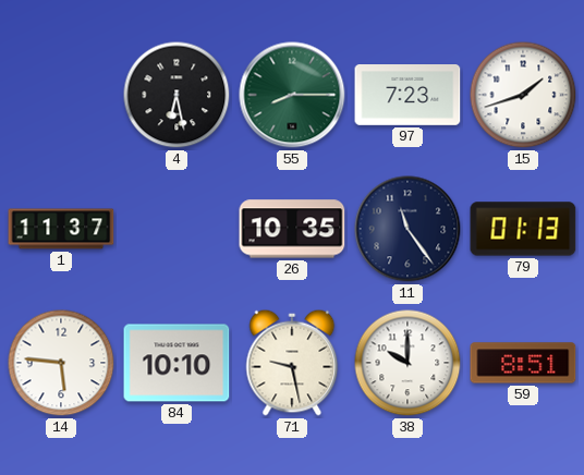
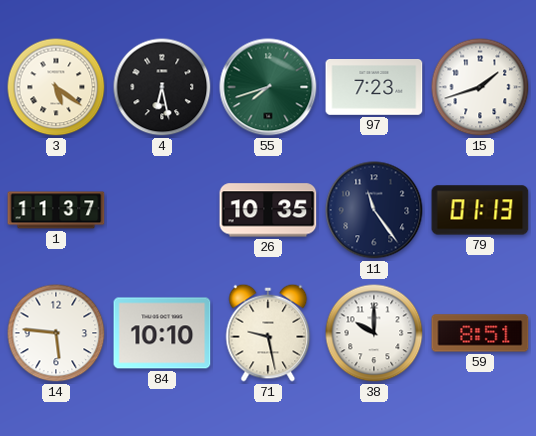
3: none -> 5:21 (56, 87)
55: 8:15 -> 7:42 (268, 87)
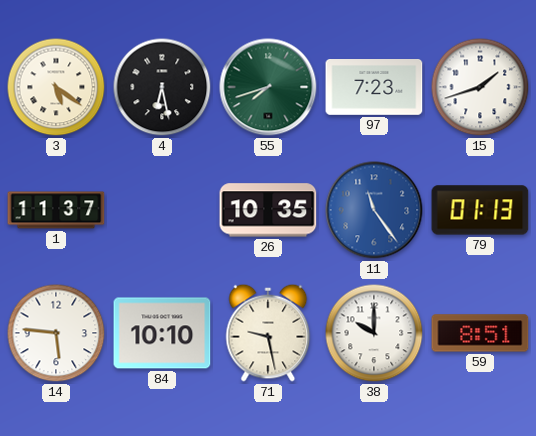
11 dial: navy -> blue (374, 210)
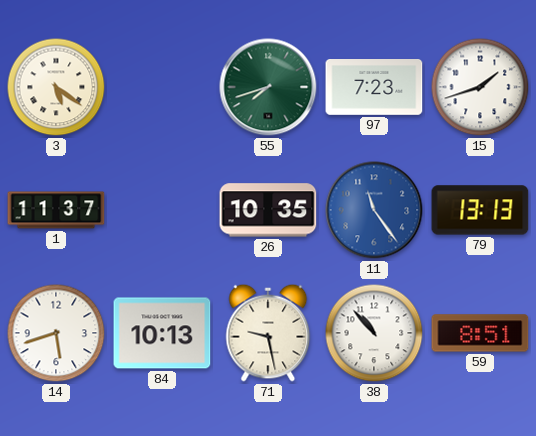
4: 6:28 -> none (162, 87)
79: 01:13 -> 13:13 (480, 210)
14: 5:46 -> 5:42 (56, 333)
84: 10:10 -> 10:13 (162, 333)
38: 10:00 -> 10:53 (374, 333)
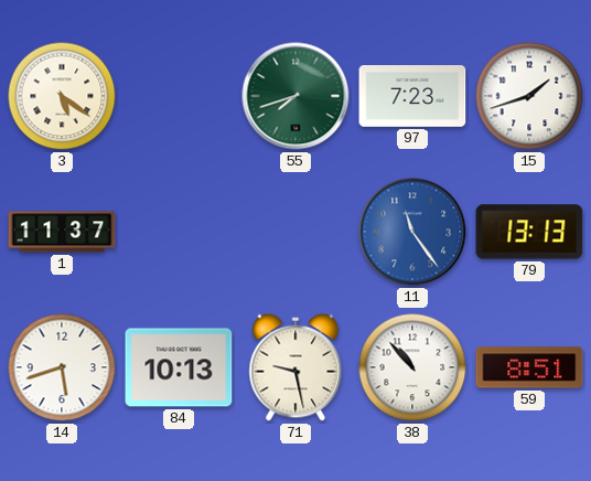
26: 10:35 -> none (268, 210)
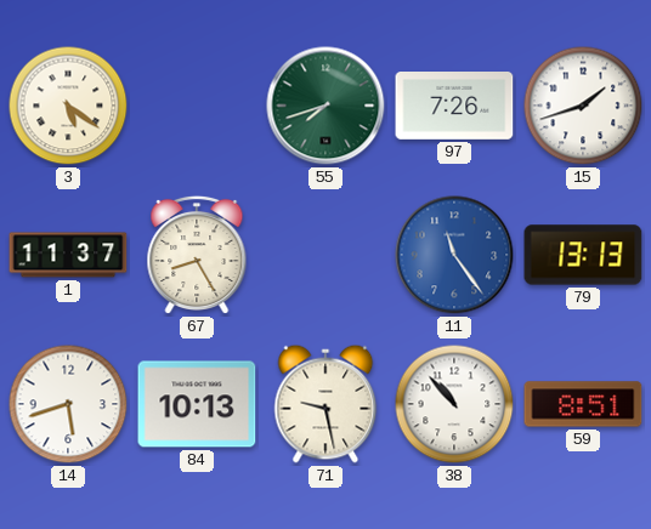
97: 7:23 -> 7:26 (454, 107)
67: none -> 8:25 (197, 255)
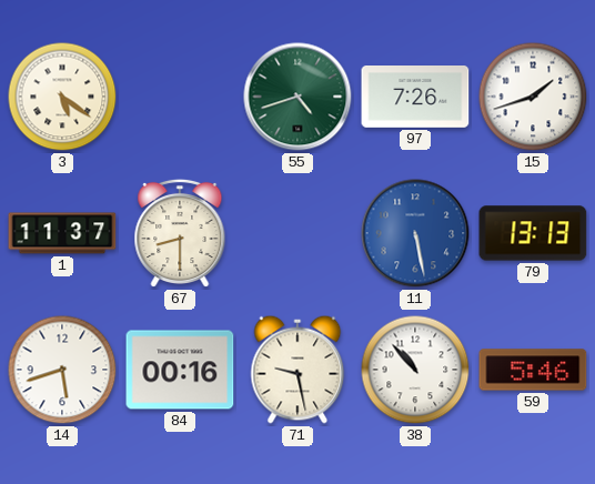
55: 7:42 -> 4:42 (297, 97)
67: 8:25 -> 8:30 (180, 233)
11: 11:24 -> 5:28 (415, 233)
84: 10:13 -> 00:16 (180, 370)
59: 8:51 -> 5:46 (533, 370)
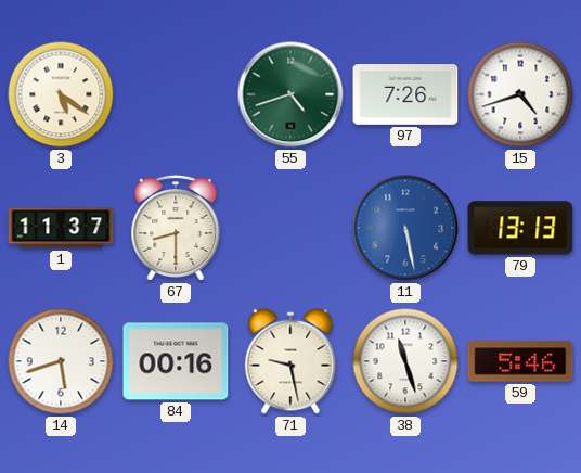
15: 1:42 -> 4:42 (520, 94)
38: 10:53 -> 11:27 (405, 361)
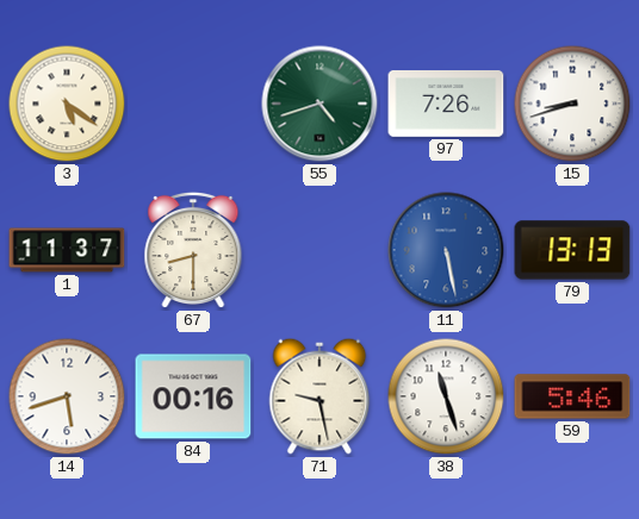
15: 4:42 -> 8:42 (572, 104)
